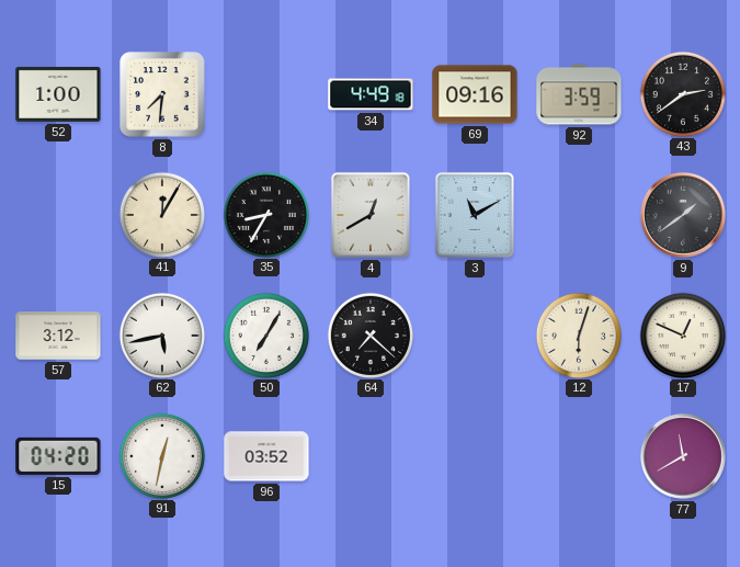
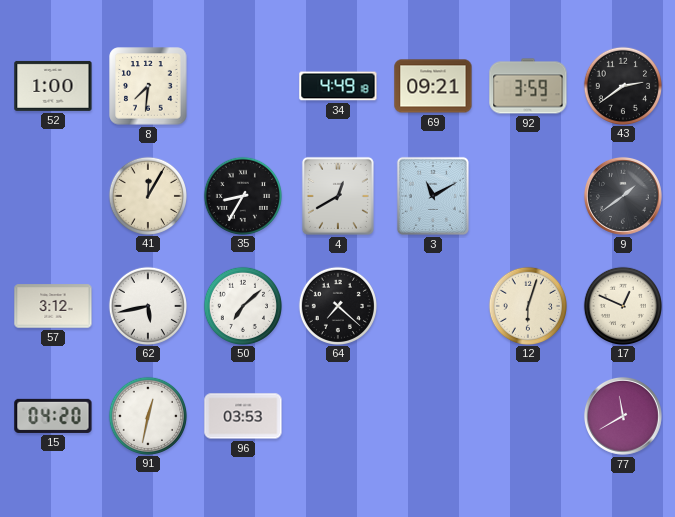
69: 09:16 -> 09:21 (433, 86)
50: 7:05 -> 7:08 (242, 305)
96: 03:52 -> 03:53 (243, 416)
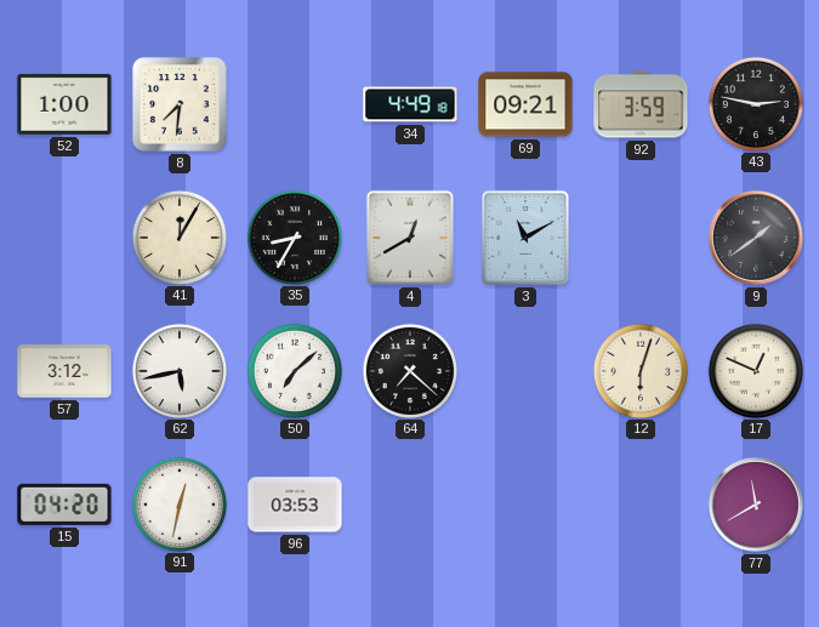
43: 2:39 -> 2:47 (755, 103)
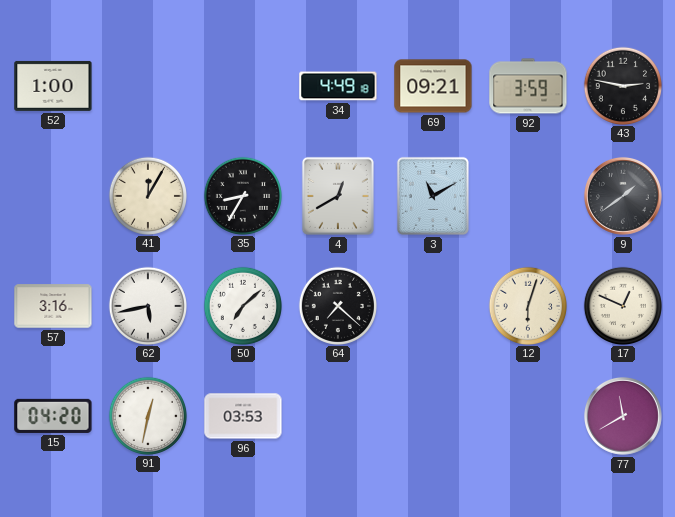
8: 7:31 -> none (180, 104)
57: 3:12 -> 3:16 (53, 306)
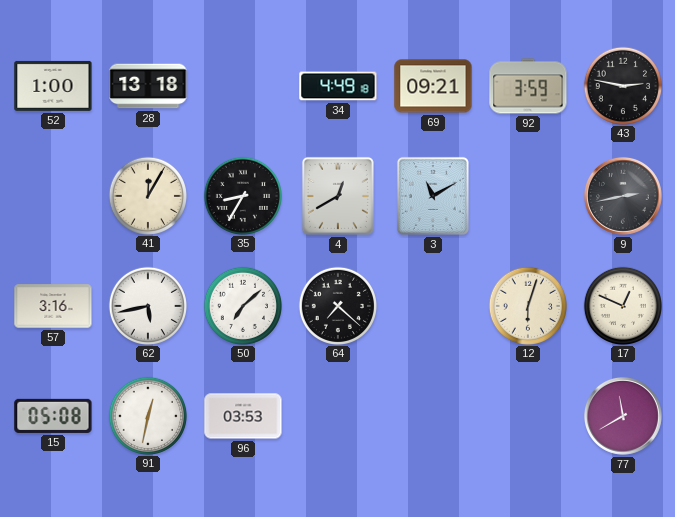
28: none -> 13:18 (148, 86)
9: 1:39 -> 2:43 (623, 196)
15: 04:20 -> 05:08 (53, 416)
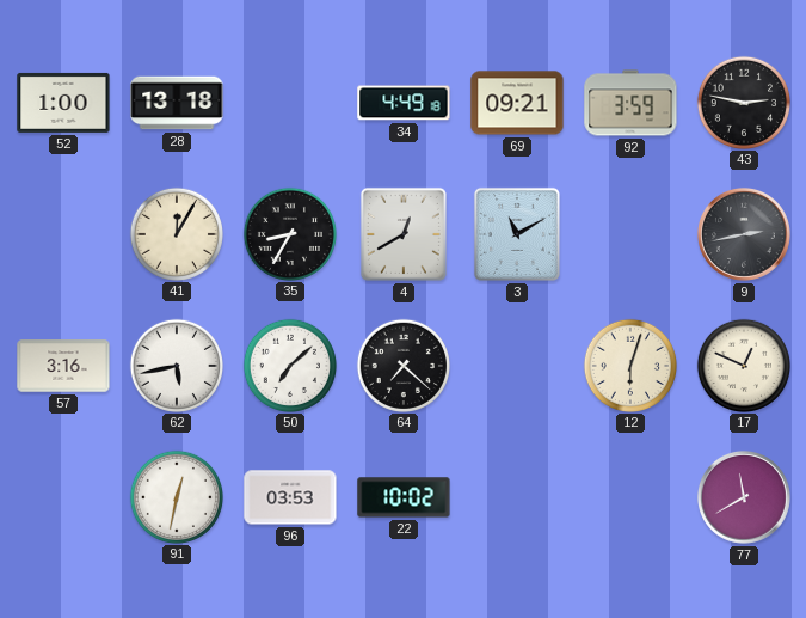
15: 05:08 -> none (53, 416)
22: none -> 10:02 (404, 497)
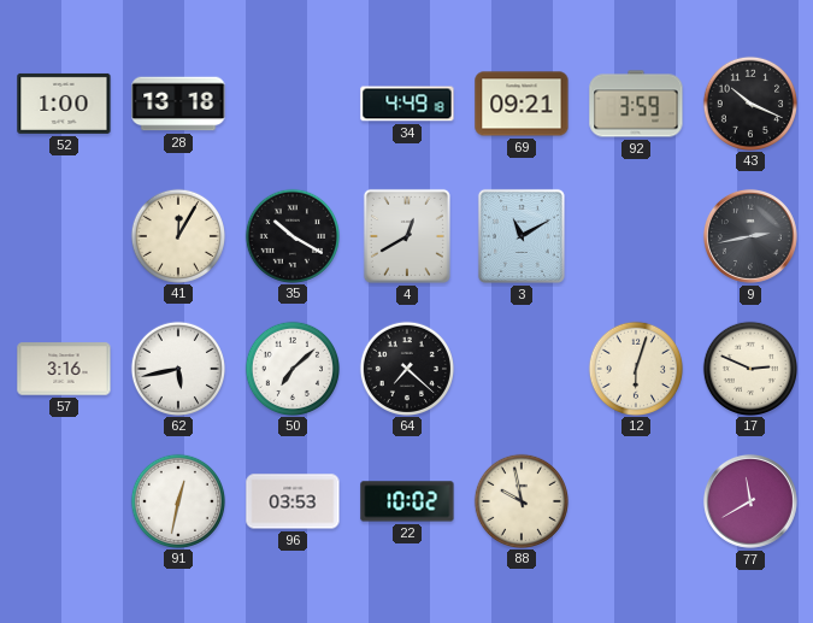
43: 2:47 -> 10:19 (749, 102)
35: 8:35 -> 10:20 (291, 235)
17: 12:49 -> 2:49 (749, 368)
88: none -> 9:58 (520, 500)
